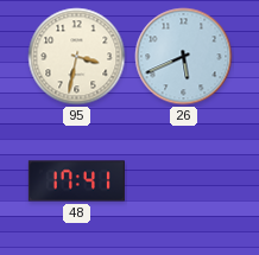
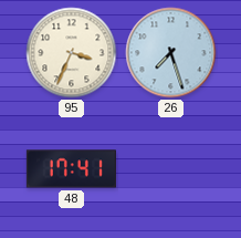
95: 3:32 -> 3:34 (72, 53)
26: 5:41 -> 7:27 (171, 53)
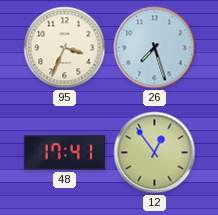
12: none -> 12:54 (155, 153)
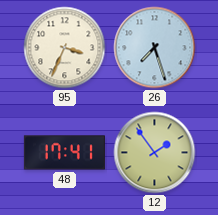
12: 12:54 -> 1:54 (155, 153)
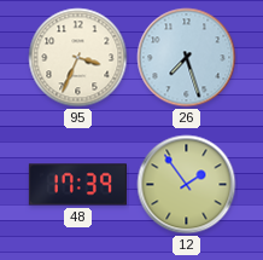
48: 17:41 -> 17:39 (77, 185)
